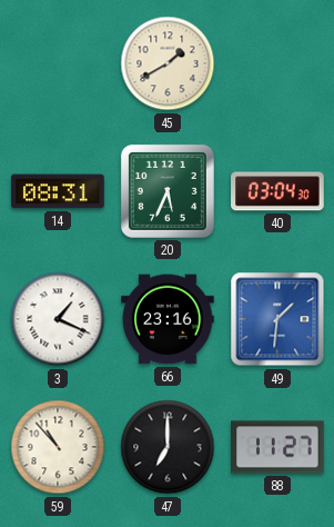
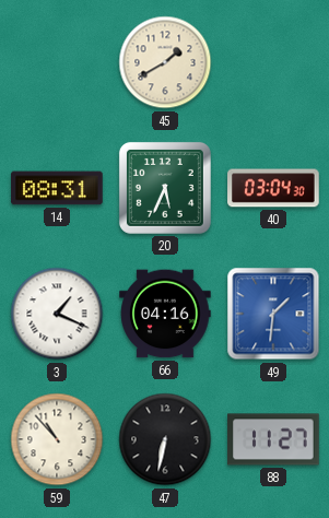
66: 23:16 -> 04:16 (165, 314)
47: 7:00 -> 6:32 (165, 439)
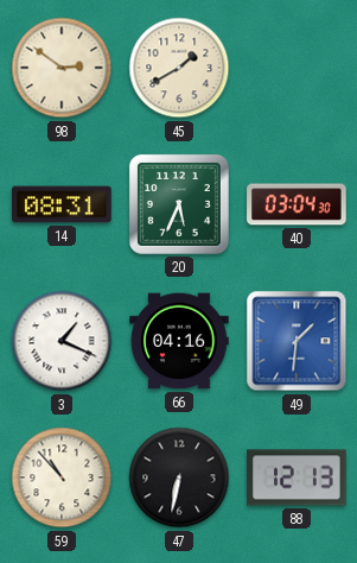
98: none -> 2:51 (62, 68)
88: 11:27 -> 12:13 (297, 477)
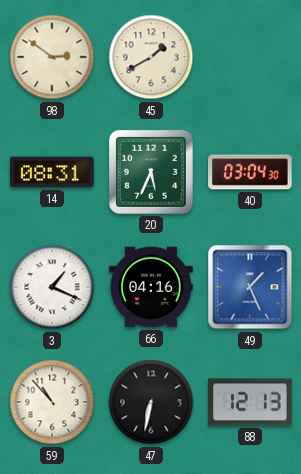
49: 1:31 -> 1:26 (250, 287)
